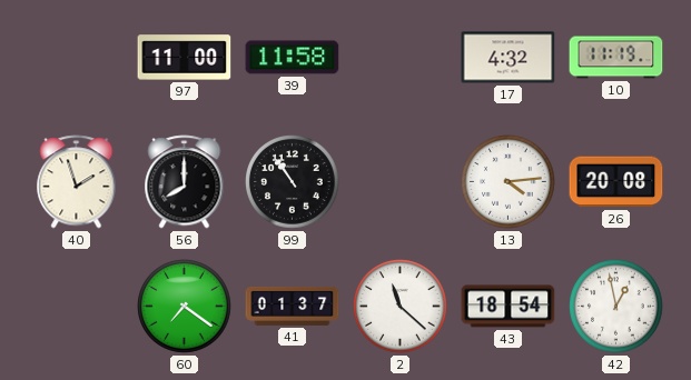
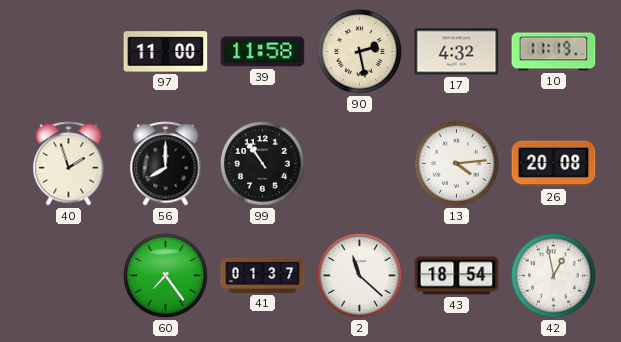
90: none -> 2:28 (360, 52)
60: 7:21 -> 7:24 (166, 276)
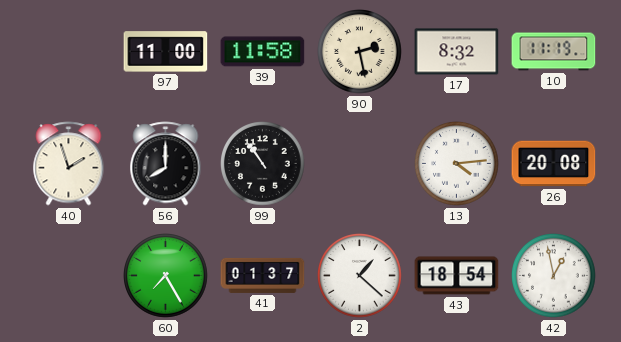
17: 4:32 -> 8:32 (457, 52)
60: 7:24 -> 7:25 (166, 276)
2: 11:22 -> 1:22 (360, 276)
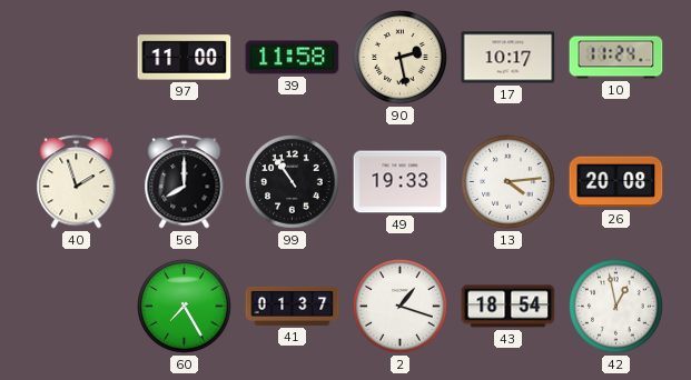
17: 8:32 -> 10:17 (509, 58)
10: 11:19 -> 11:24 (616, 58)
49: none -> 19:33 (401, 182)
2: 1:22 -> 1:18 (401, 307)
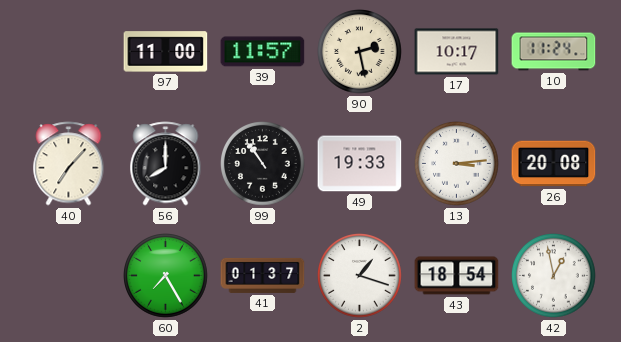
39: 11:58 -> 11:57 (263, 52)
40: 1:57 -> 7:07 (69, 164)
13: 4:14 -> 3:14 (457, 164)
